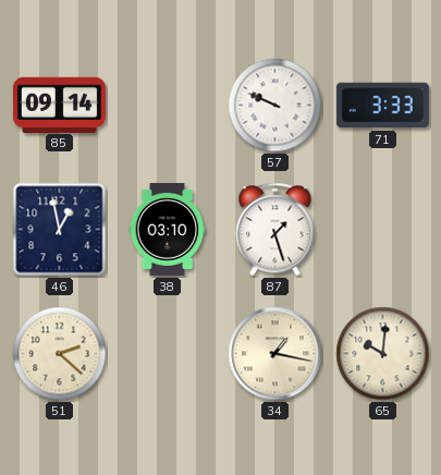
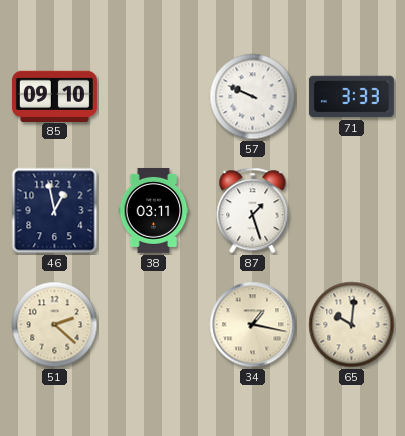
85: 09:14 -> 09:10 (54, 96)
38: 03:10 -> 03:11 (154, 210)
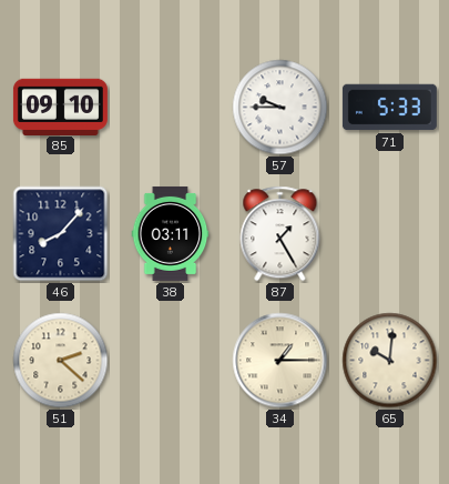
57: 9:49 -> 9:45 (280, 108)
71: 3:33 -> 5:33 (389, 108)
46: 12:58 -> 8:07 (61, 234)
87: 1:27 -> 1:25 (280, 234)
34: 1:17 -> 1:15 (280, 361)
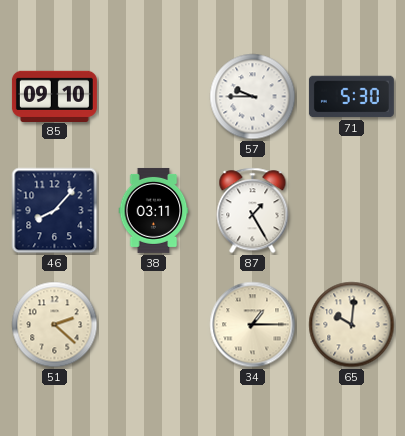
71: 5:33 -> 5:30 (351, 97)
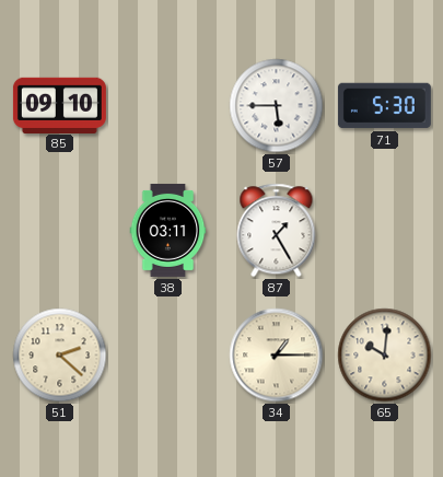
57: 9:45 -> 5:45 (277, 106)
46: 8:07 -> none (55, 211)
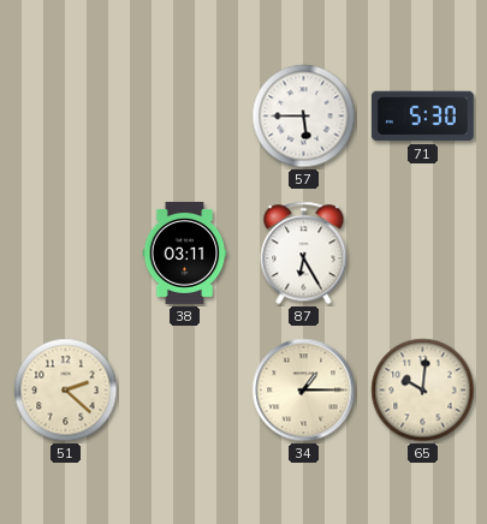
85: 09:10 -> none (59, 105)
87: 1:25 -> 6:25 (304, 254)
